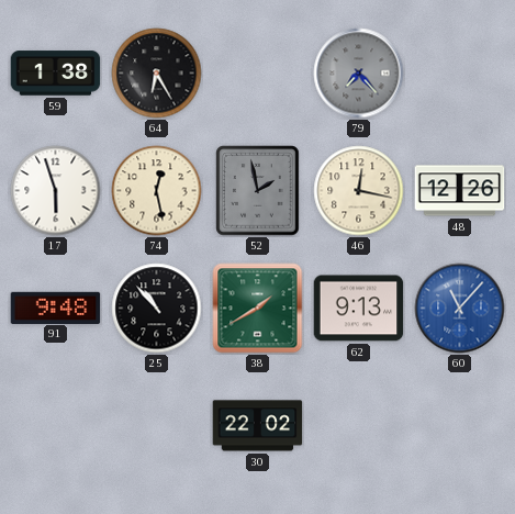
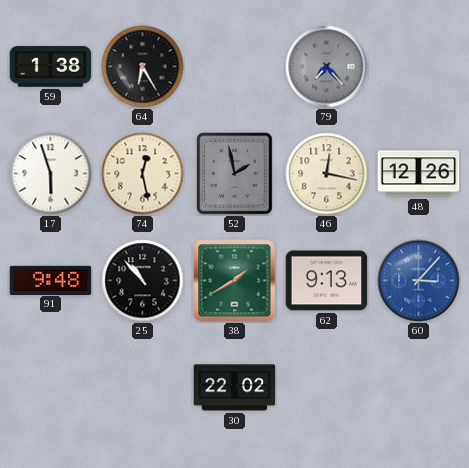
60: 11:07 -> 3:07 (419, 281)
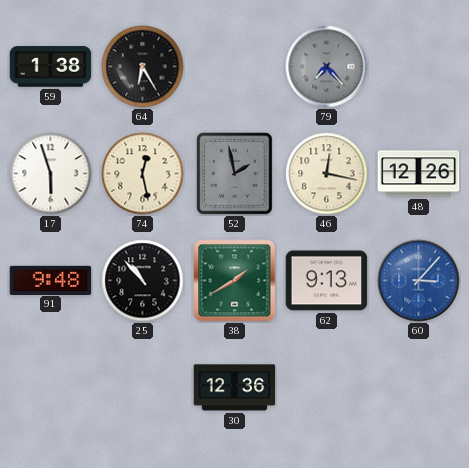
30: 22:02 -> 12:36 (235, 388)
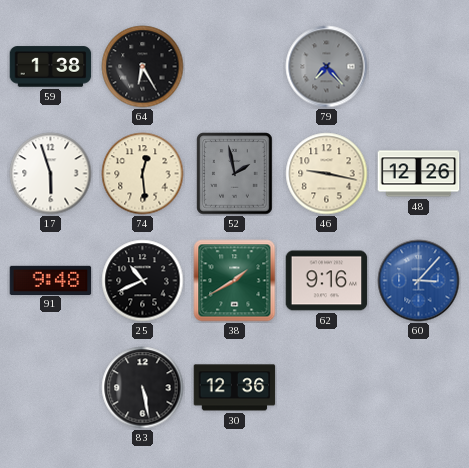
74: 12:28 -> 12:29 (143, 174)
46: 12:17 -> 9:17 (327, 174)
25: 10:53 -> 10:41 (143, 281)
62: 9:13 -> 9:16 (327, 281)
83: none -> 5:28 (143, 388)
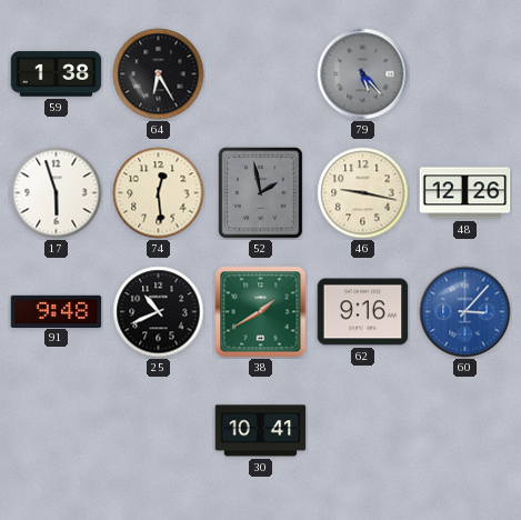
79: 7:23 -> 5:23 (363, 74)
83: 5:28 -> none (143, 388)
30: 12:36 -> 10:41 (261, 431)
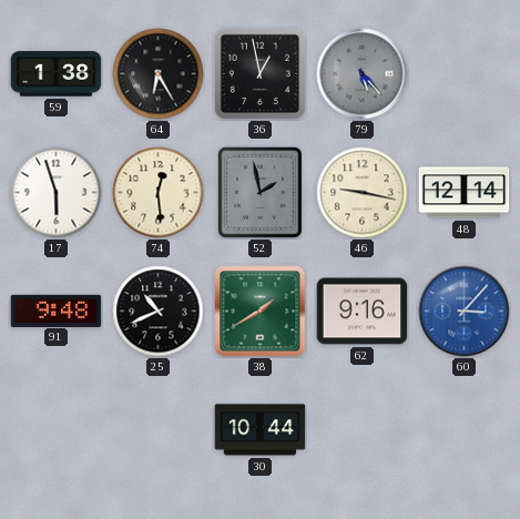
36: none -> 12:58 (259, 73)
48: 12:26 -> 12:14 (465, 193)
30: 10:41 -> 10:44 (261, 430)
